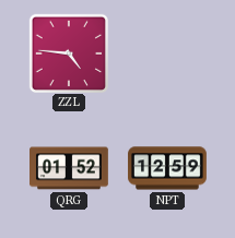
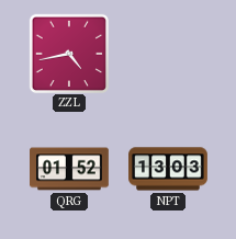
ZZL: 4:46 -> 4:43 (68, 53)
NPT: 12:59 -> 13:03 (168, 169)
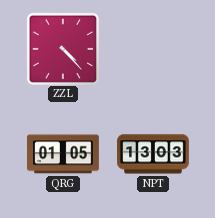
ZZL: 4:43 -> 4:23 (62, 48)
QRG: 01:52 -> 01:05 (64, 154)
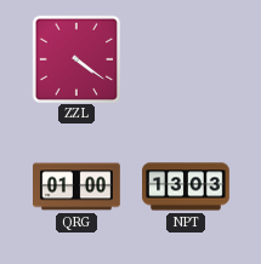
ZZL: 4:23 -> 4:21 (75, 58)
QRG: 01:05 -> 01:00 (78, 186)
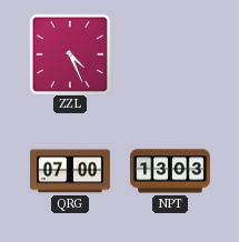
ZZL: 4:21 -> 4:26 (69, 53)
QRG: 01:00 -> 07:00 (71, 171)
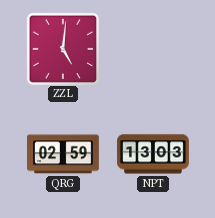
ZZL: 4:26 -> 5:01 (62, 48)
QRG: 07:00 -> 02:59 (64, 154)
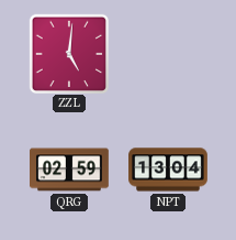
NPT: 13:03 -> 13:04 (168, 170)
